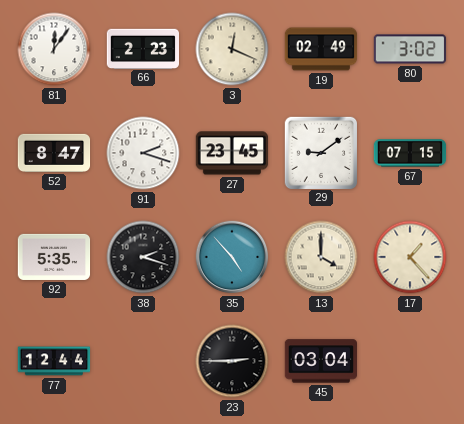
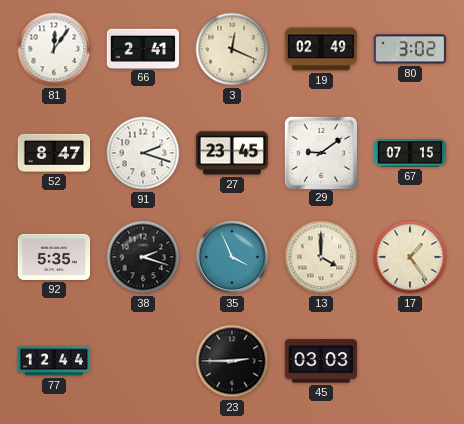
66: 2:23 -> 2:41 (142, 48)
35: 4:53 -> 3:56 (232, 257)
17: 1:23 -> 1:24 (410, 257)
45: 03:04 -> 03:03 (320, 361)
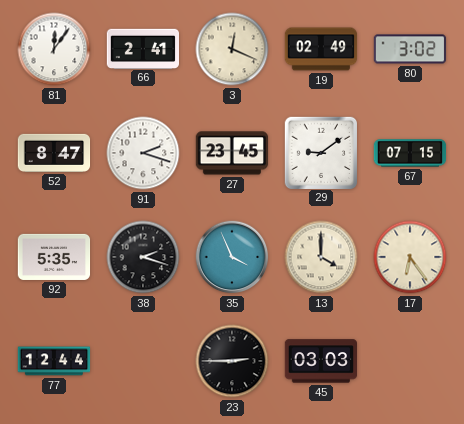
17: 1:24 -> 6:24 (410, 257)
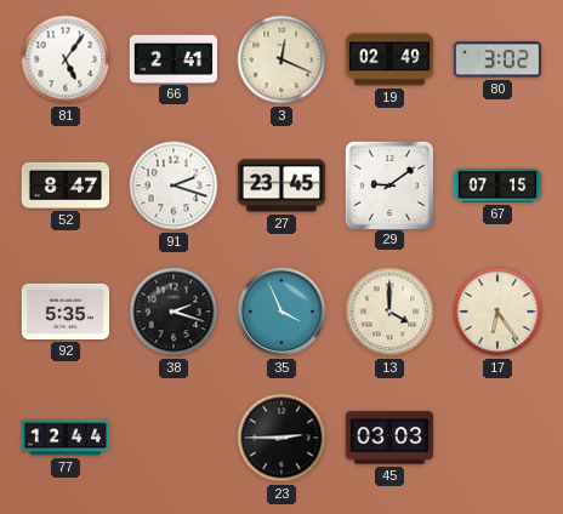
81: 12:06 -> 5:06 (66, 59)
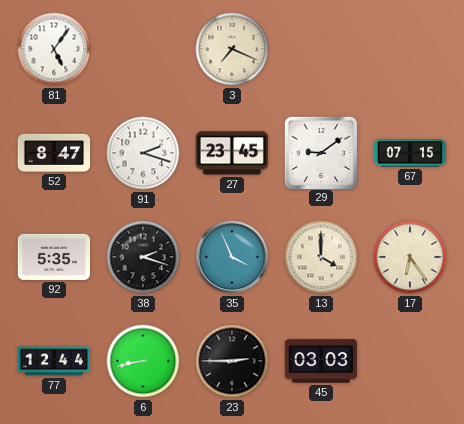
66: 2:41 -> none (172, 58)
3: 12:19 -> 7:19 (232, 49)
19: 02:49 -> none (389, 59)
80: 3:02 -> none (497, 59)
6: none -> 8:43 (143, 361)
